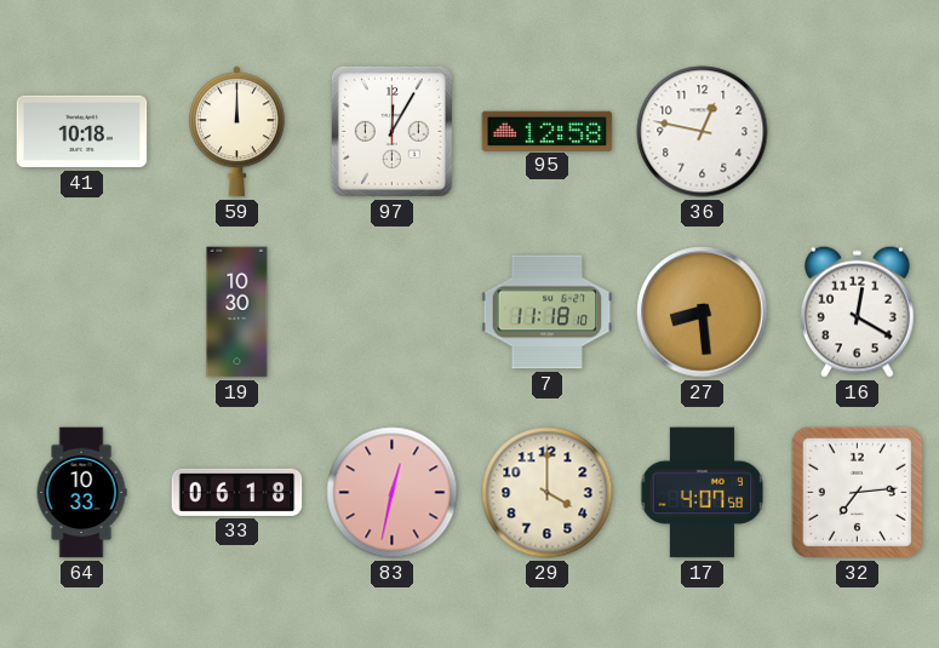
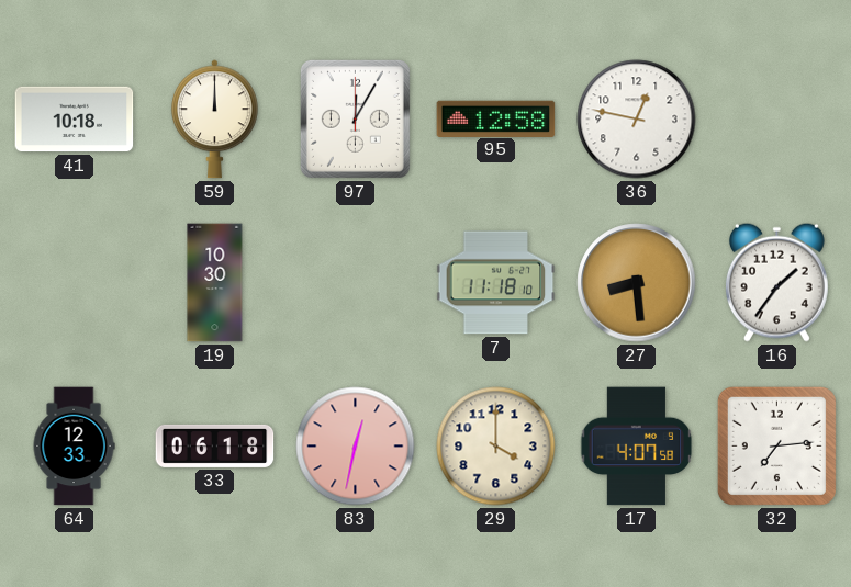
16: 12:20 -> 1:36 (776, 282)
64: 10:33 -> 12:33 (74, 447)
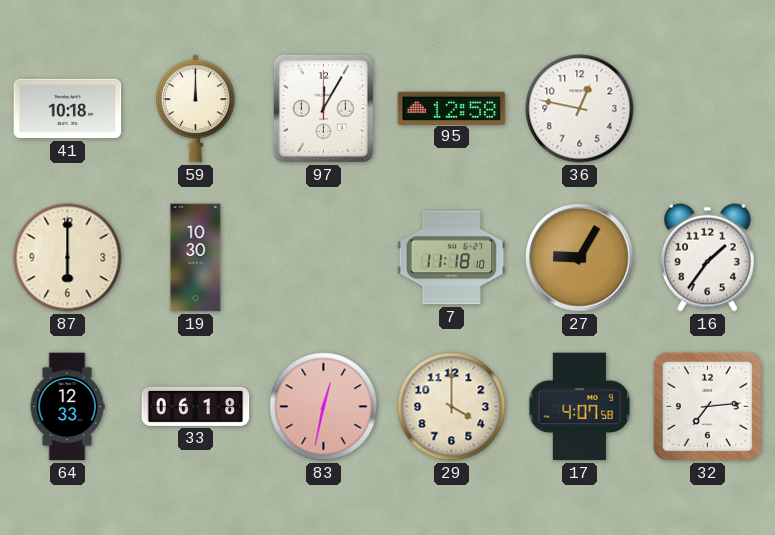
87: none -> 6:00 (68, 258)
27: 8:29 -> 9:05 (580, 258)
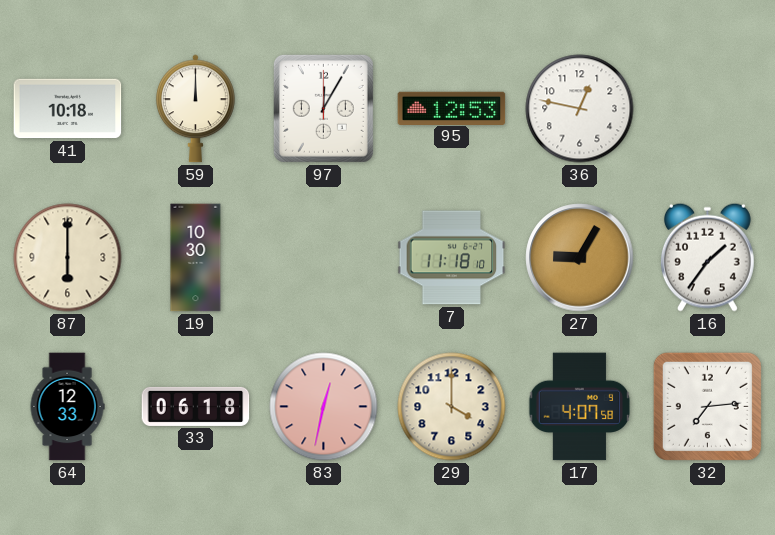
95: 12:58 -> 12:53 (452, 108)
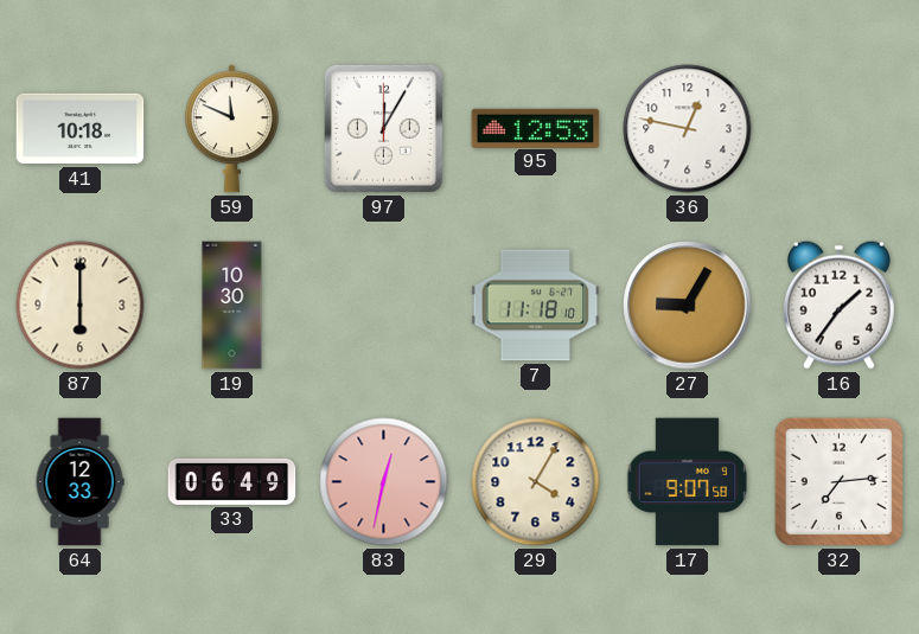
59: 12:00 -> 11:49 (232, 129)
33: 06:18 -> 06:49 (232, 481)
29: 4:00 -> 4:05 (536, 482)
17: 4:07 -> 9:07 (688, 482)
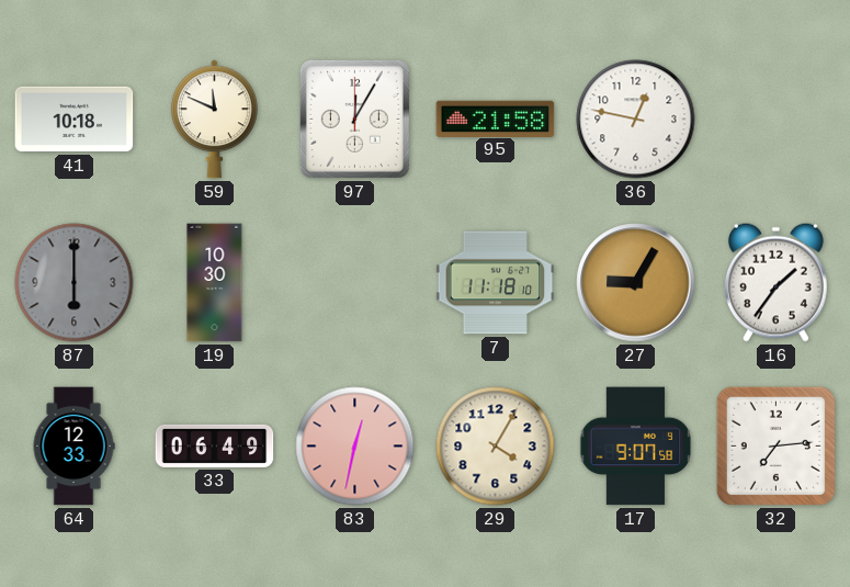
95: 12:53 -> 21:58 (496, 118)
87 dial: cream -> grey (75, 283)
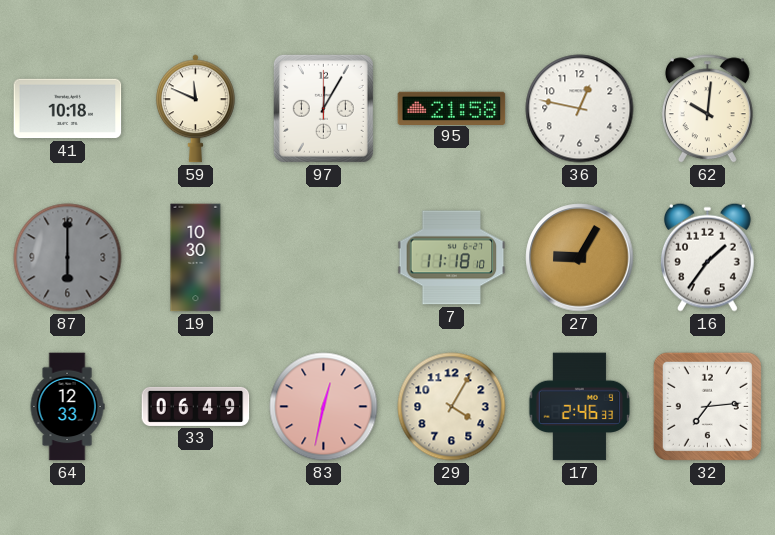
62: none -> 10:01 (707, 109)
17: 9:07 -> 2:46 (580, 407)
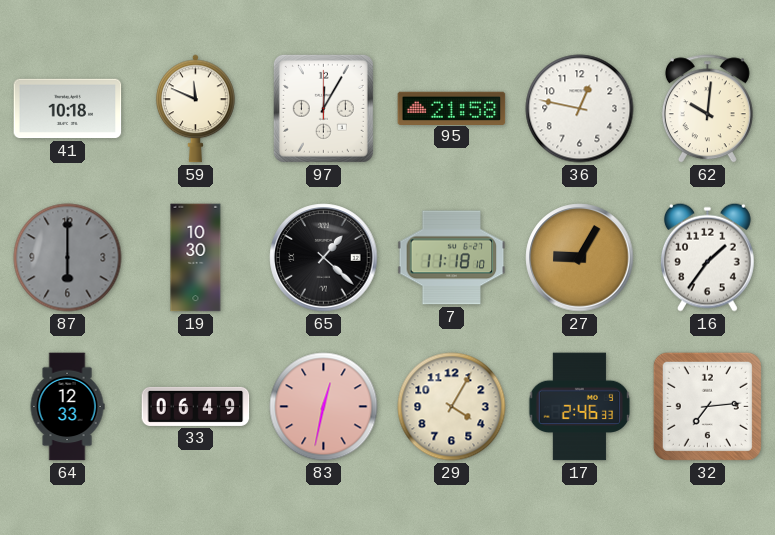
65: none -> 1:22 (324, 258)
